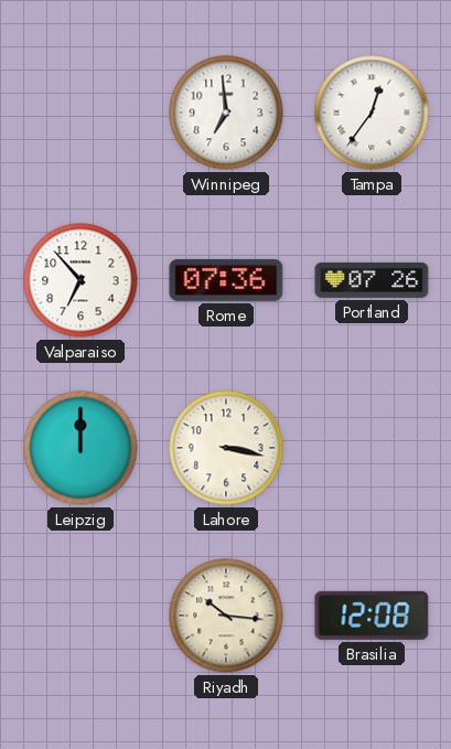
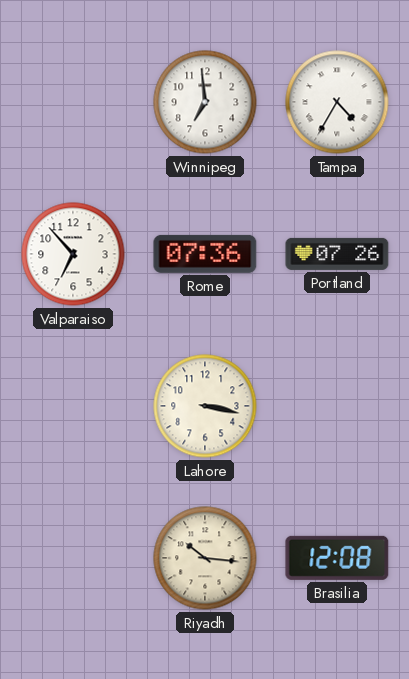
Tampa: 12:36 -> 4:35 (337, 102)
Leipzig: 12:00 -> none (80, 448)
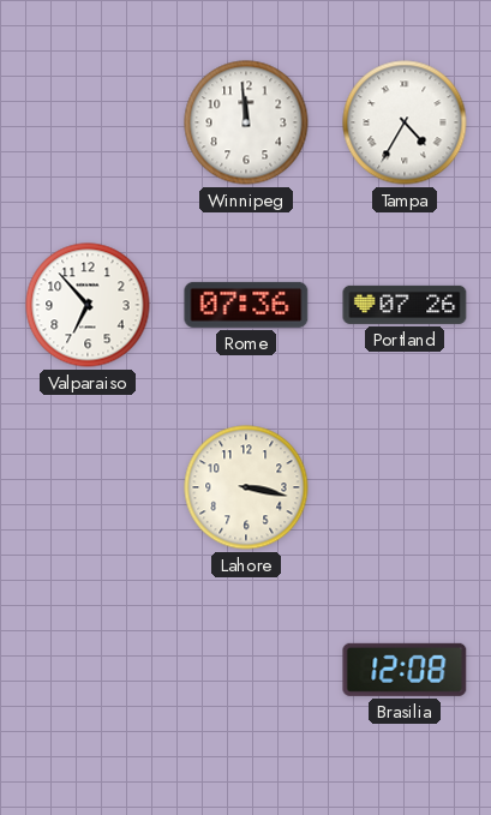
Winnipeg: 6:59 -> 11:59 (246, 122)
Riyadh: 10:16 -> none (205, 558)
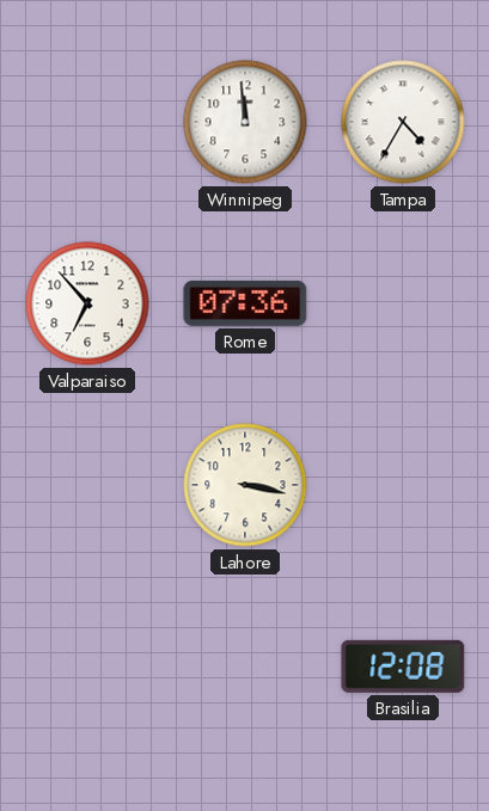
Portland: 07:26 -> none (405, 305)
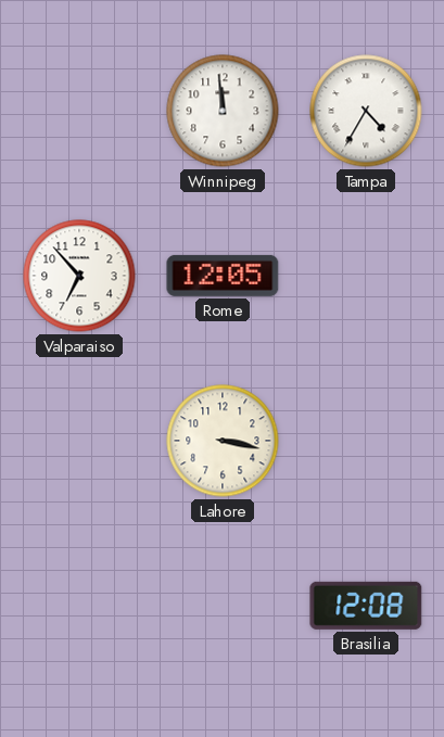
Rome: 07:36 -> 12:05 (223, 276)
